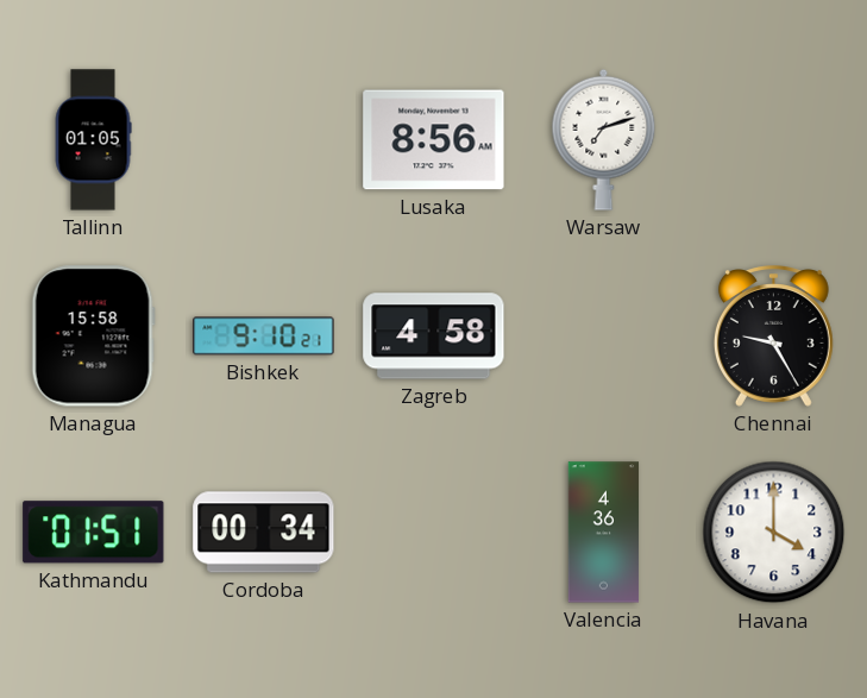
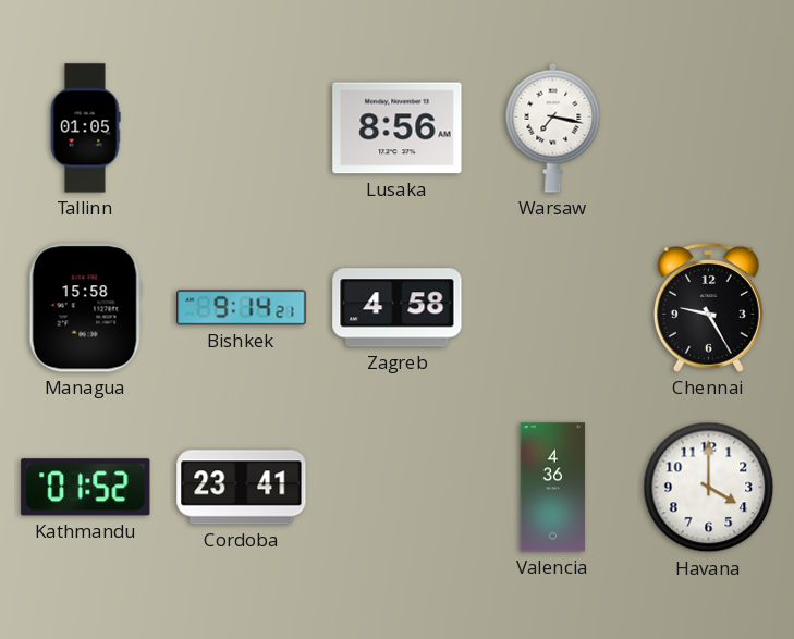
Warsaw: 7:12 -> 7:17 (553, 127)
Bishkek: 9:10 -> 9:14 (242, 308)
Kathmandu: 01:51 -> 01:52 (86, 488)
Cordoba: 00:34 -> 23:41 (242, 488)
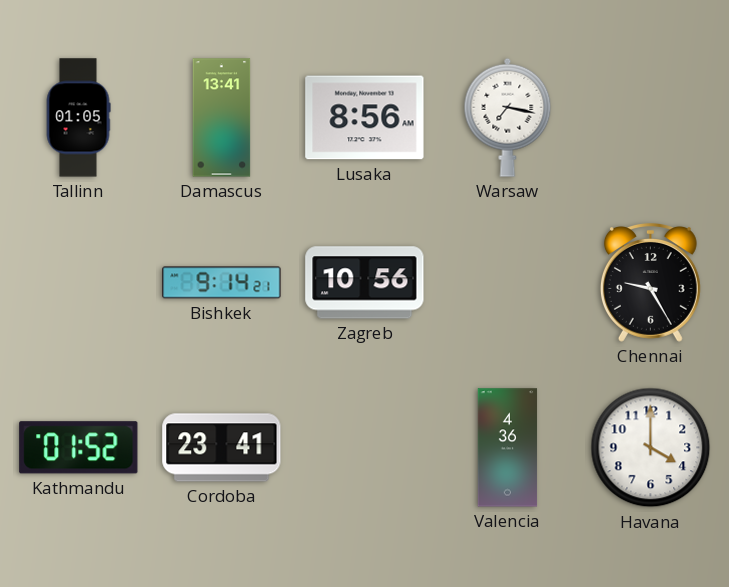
Damascus: none -> 13:41 (222, 118)
Managua: 15:58 -> none (85, 308)
Zagreb: 4:58 -> 10:56 (365, 283)
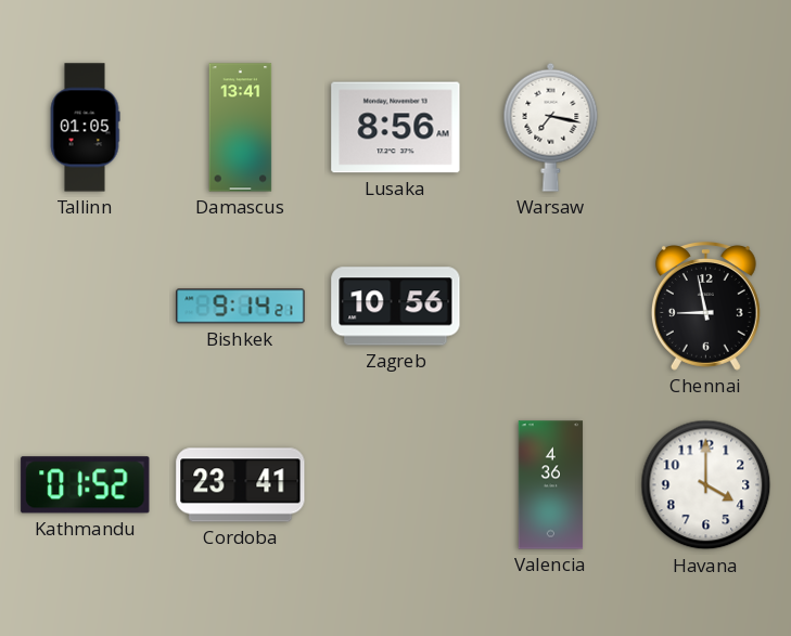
Chennai: 9:25 -> 8:58 (705, 307)
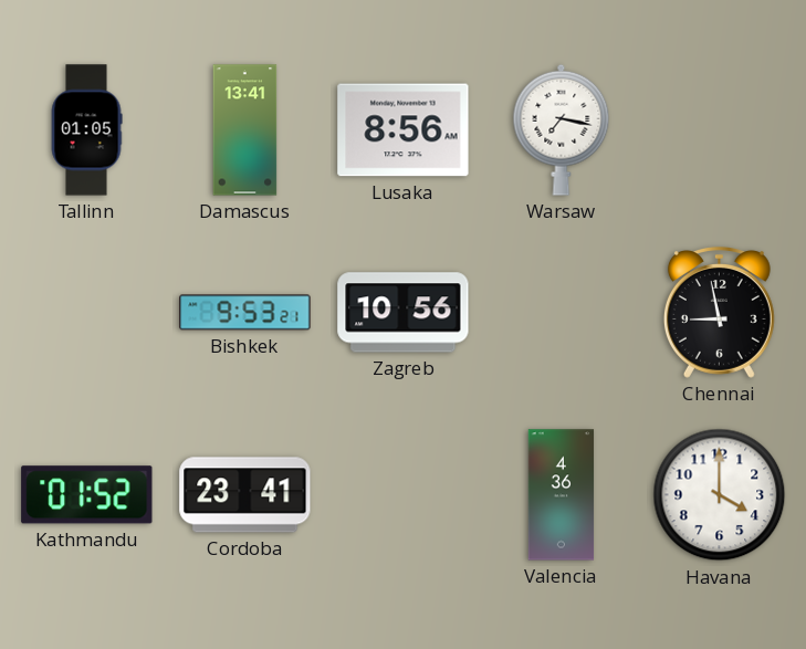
Bishkek: 9:14 -> 9:53 (245, 313)
